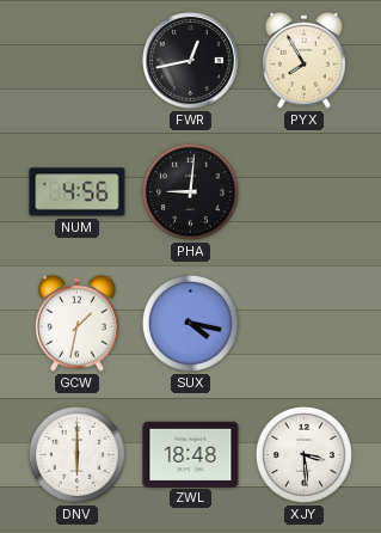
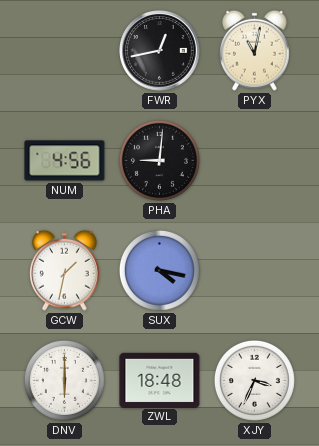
PYX: 7:55 -> 11:02 (255, 50)
XJY: 3:29 -> 3:34 (254, 380)
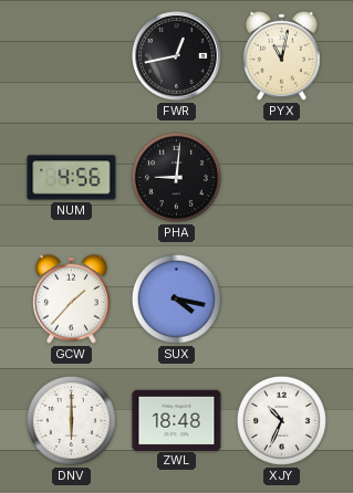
GCW: 1:32 -> 1:37 (72, 298)
XJY: 3:34 -> 10:34 (281, 420)
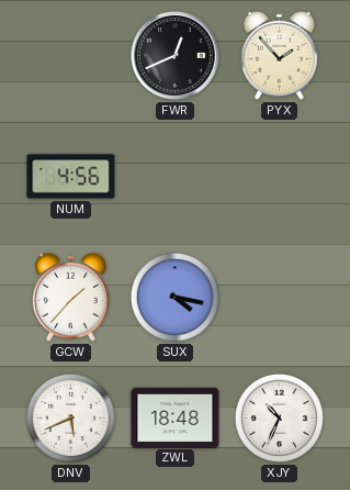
FWR: 12:43 -> 12:41 (176, 56)
PYX: 11:02 -> 1:53 (280, 55)
PHA: 9:01 -> none (176, 177)
DNV: 6:00 -> 5:41 (70, 417)
